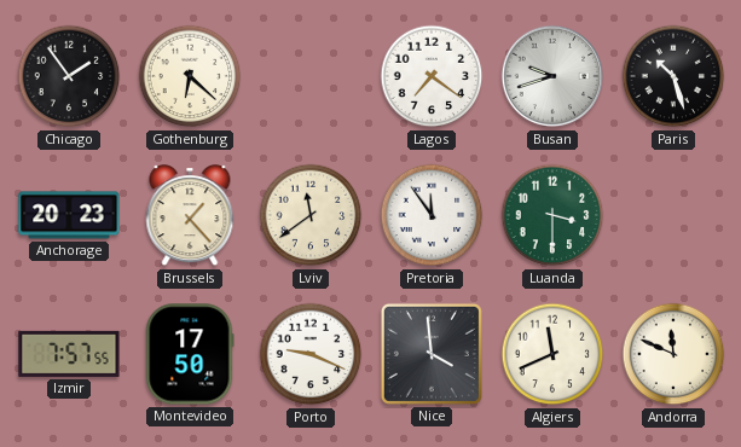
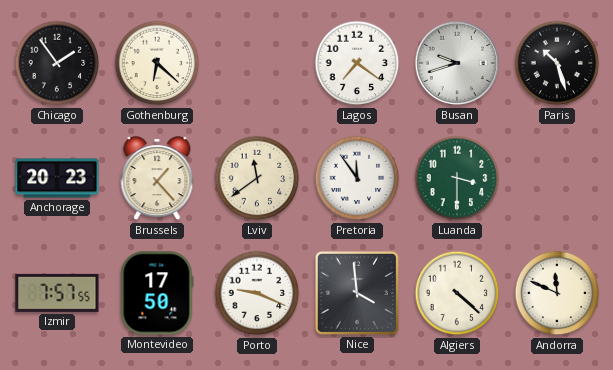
Algiers: 11:41 -> 4:22 (457, 293)
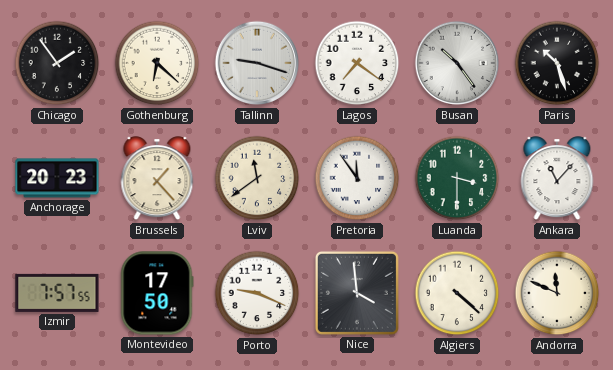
Tallinn: none -> 9:18 (257, 63)
Busan: 9:42 -> 10:24 (457, 63)
Ankara: none -> 11:07 (557, 179)
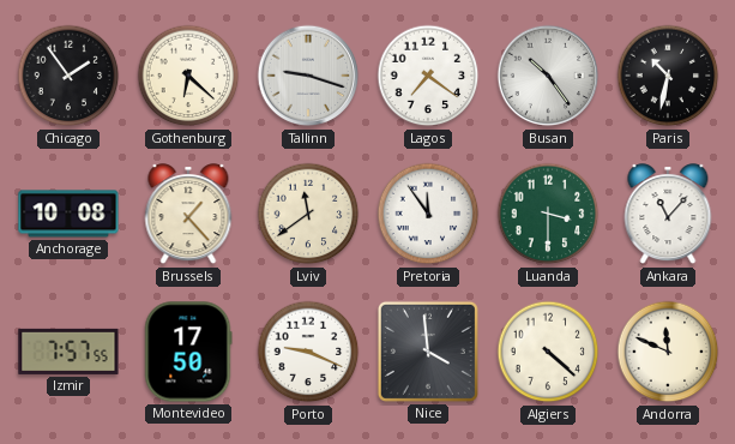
Paris: 10:27 -> 10:32 (668, 76)
Anchorage: 20:23 -> 10:08 (68, 214)
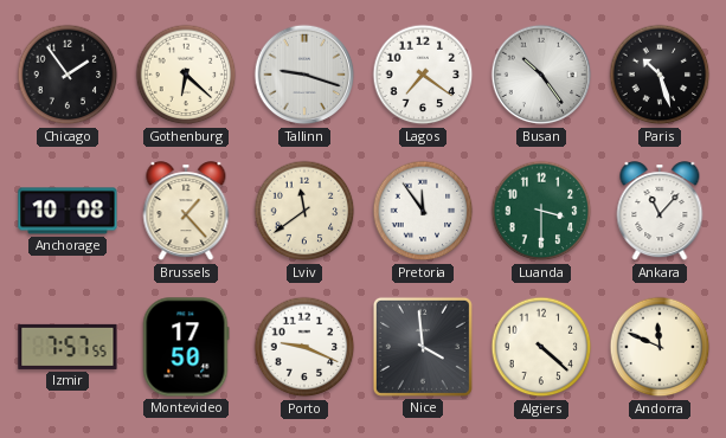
Paris: 10:32 -> 10:27 (660, 75)
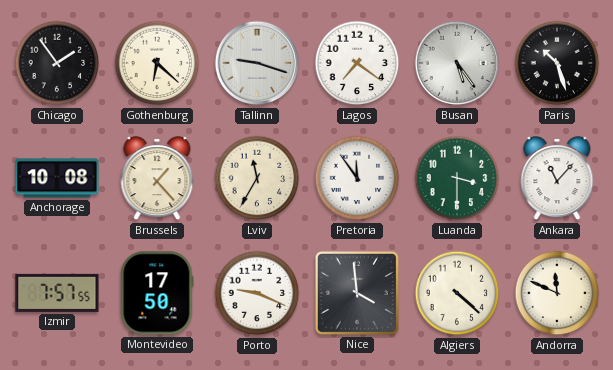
Busan: 10:24 -> 5:24 (457, 63)
Lviv: 11:39 -> 11:35 (257, 178)
